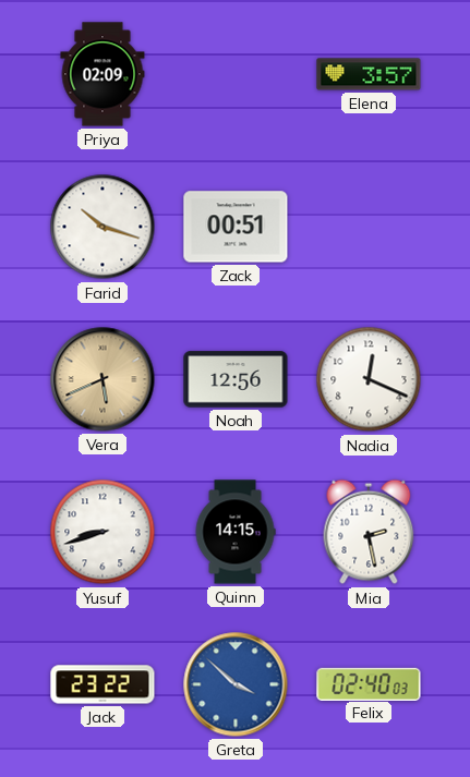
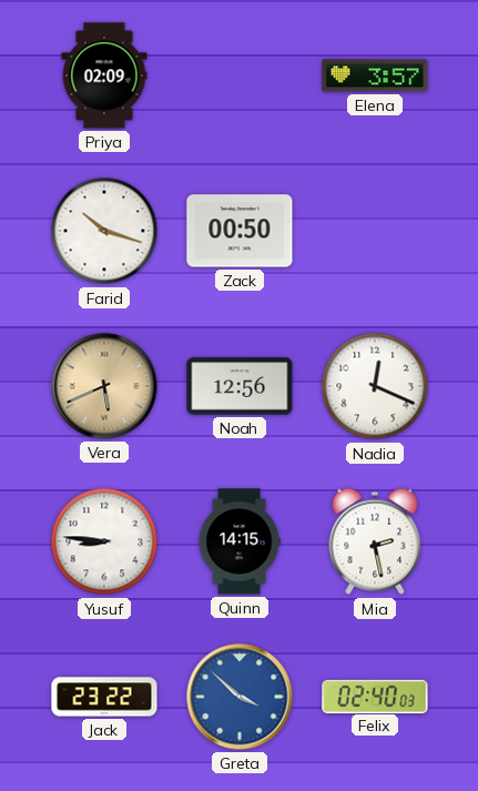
Zack: 00:51 -> 00:50 (240, 231)
Yusuf: 8:42 -> 8:46 (104, 541)
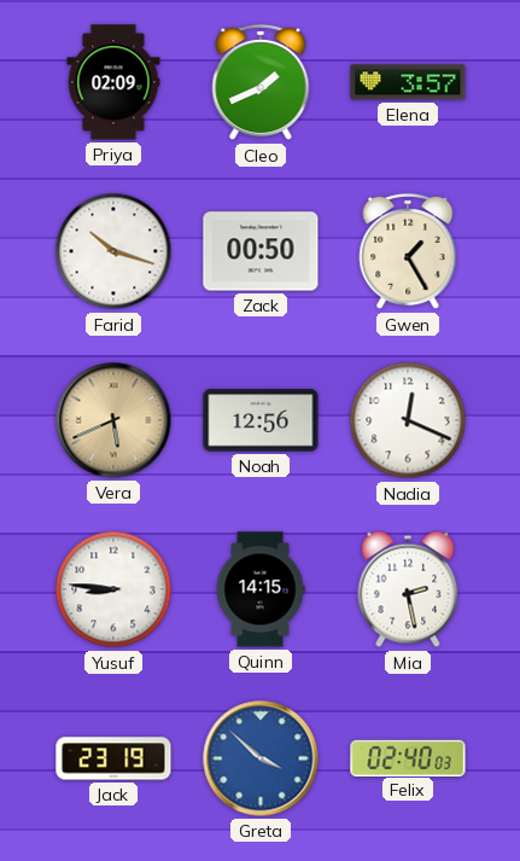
Cleo: none -> 1:41 (261, 82)
Gwen: none -> 1:25 (408, 251)
Jack: 23:22 -> 23:19 (113, 758)
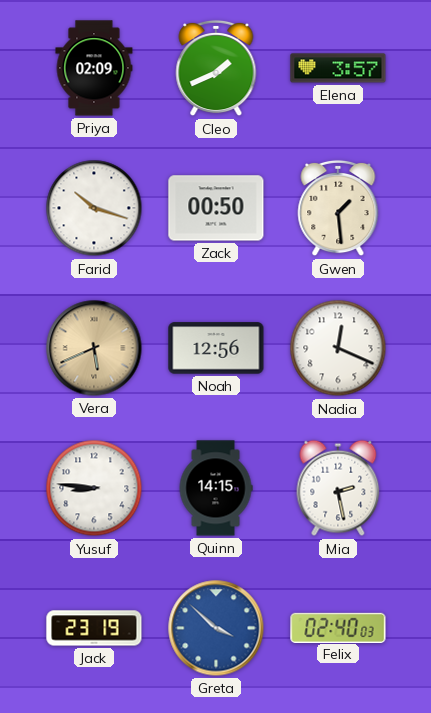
Gwen: 1:25 -> 1:29 (338, 208)
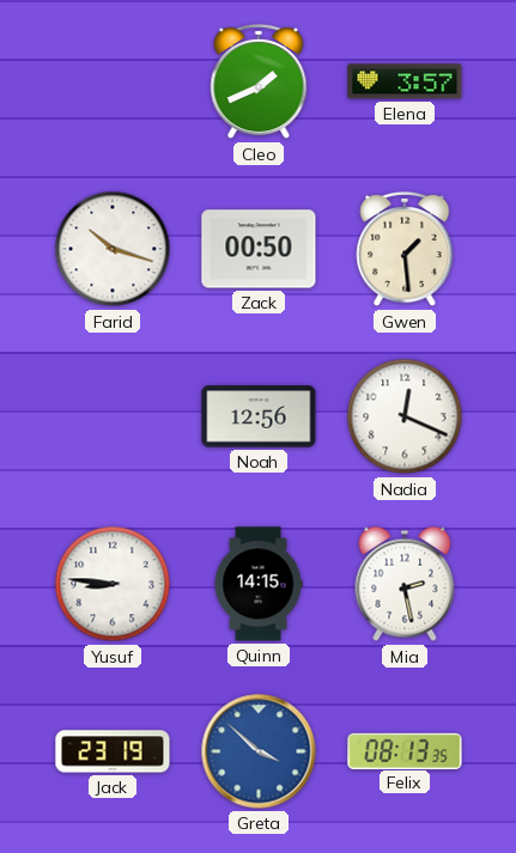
Priya: 02:09 -> none (94, 68)
Vera: 5:41 -> none (94, 348)
Felix: 02:40 -> 08:13 (405, 750)
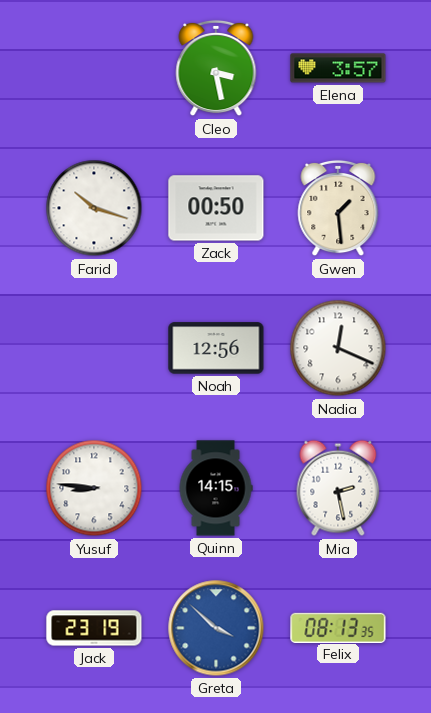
Cleo: 1:41 -> 3:28 (216, 68)
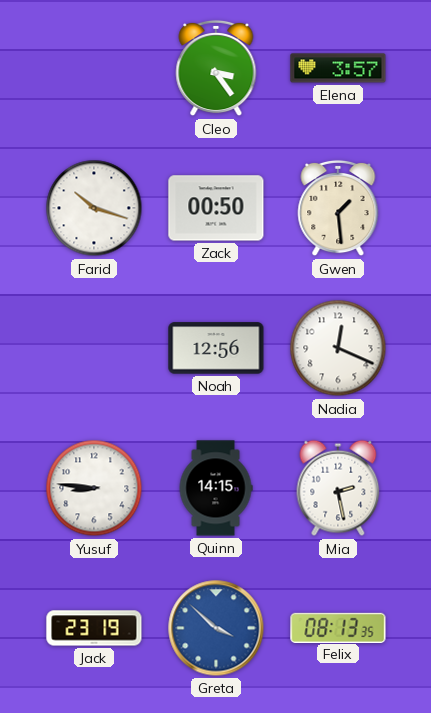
Cleo: 3:28 -> 3:24 (216, 68)
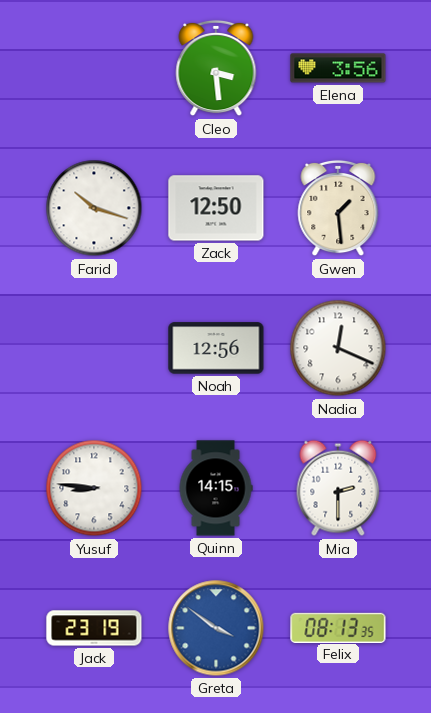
Cleo: 3:24 -> 3:29 (216, 68)
Elena: 3:57 -> 3:56 (338, 68)
Zack: 00:50 -> 12:50 (216, 208)
Mia: 2:28 -> 2:30 (338, 488)
Greta: 3:52 -> 3:51 (216, 628)
